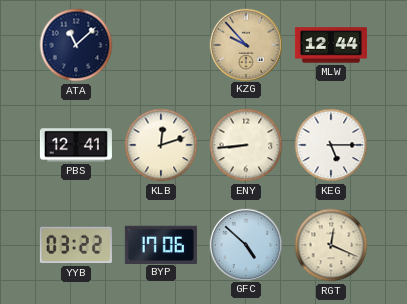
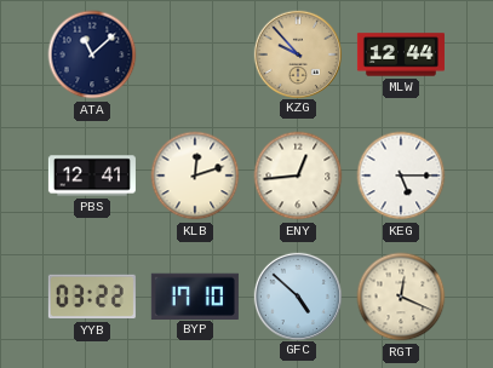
ENY: 8:44 -> 12:44 (298, 176)
BYP: 17:06 -> 17:10 (195, 295)
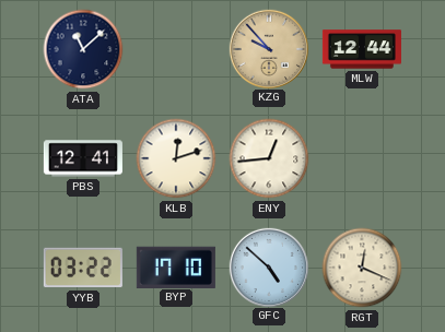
KEG: 5:15 -> none (401, 176)
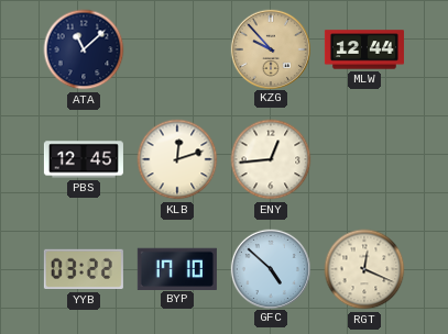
PBS: 12:41 -> 12:45 (84, 159)
